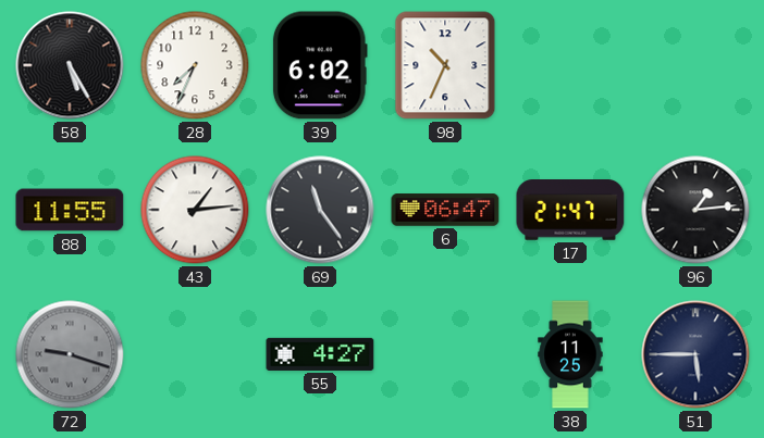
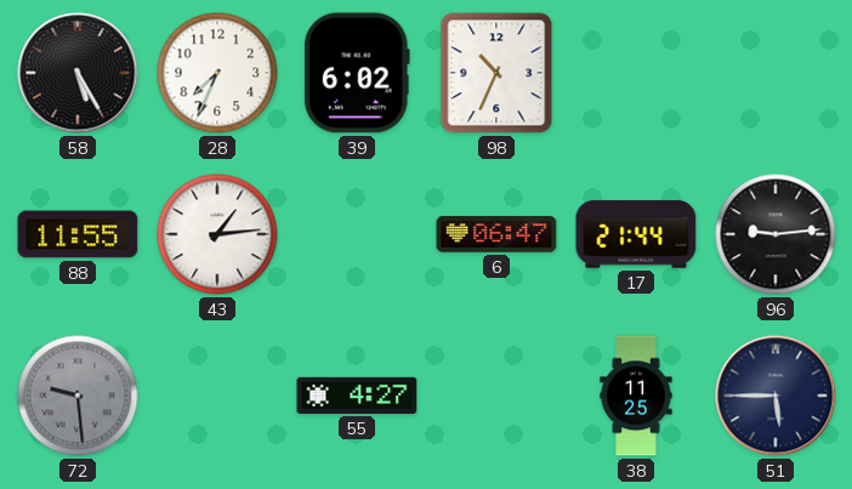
69: 11:24 -> none (320, 210)
17: 21:47 -> 21:44 (636, 235)
96: 1:14 -> 9:14 (776, 234)
72: 9:18 -> 9:29 (78, 396)
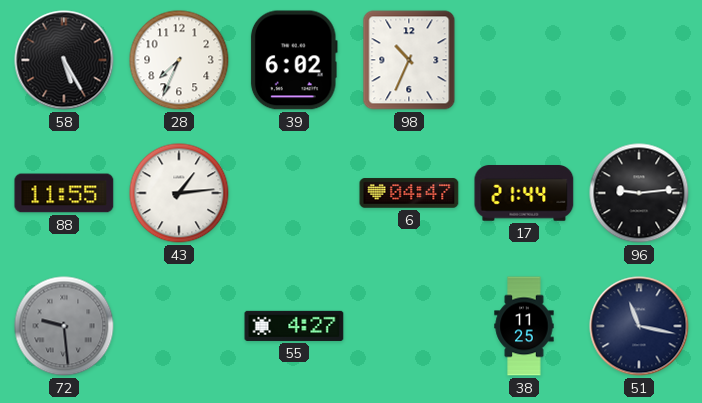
6: 06:47 -> 04:47 (409, 193)
51: 5:45 -> 11:17 (639, 326)
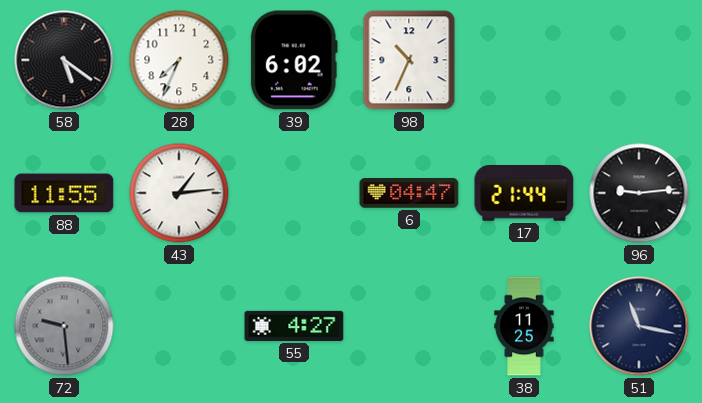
58: 5:25 -> 5:21 (64, 60)
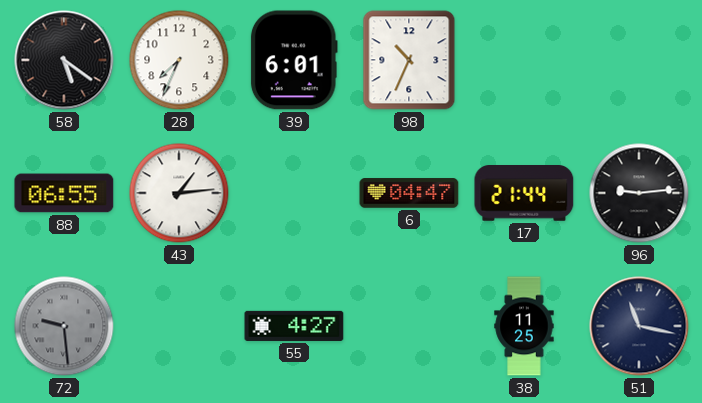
39: 6:02 -> 6:01 (294, 60)
88: 11:55 -> 06:55 (64, 193)
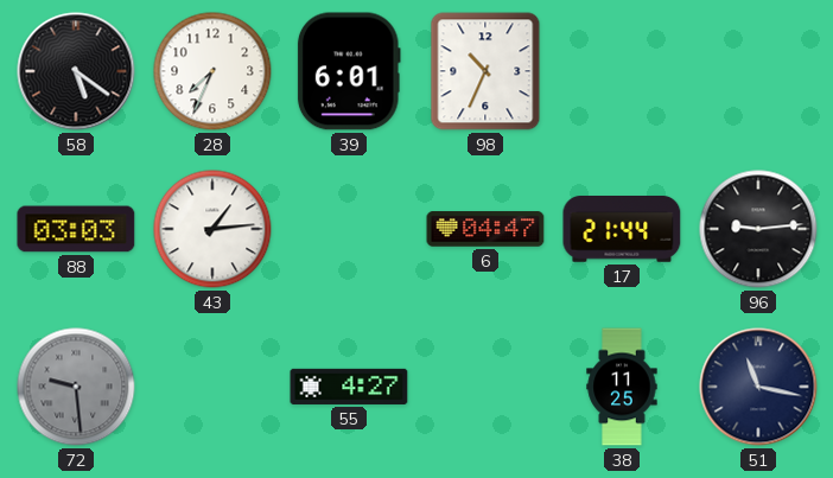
88: 06:55 -> 03:03 (76, 229)
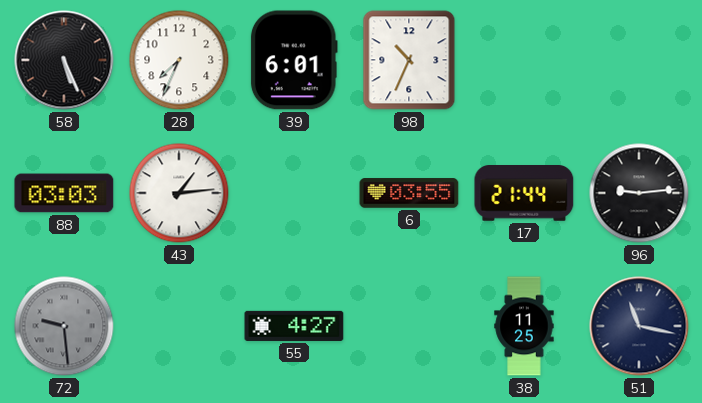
58: 5:21 -> 5:26 (64, 60)
6: 04:47 -> 03:55 (409, 193)
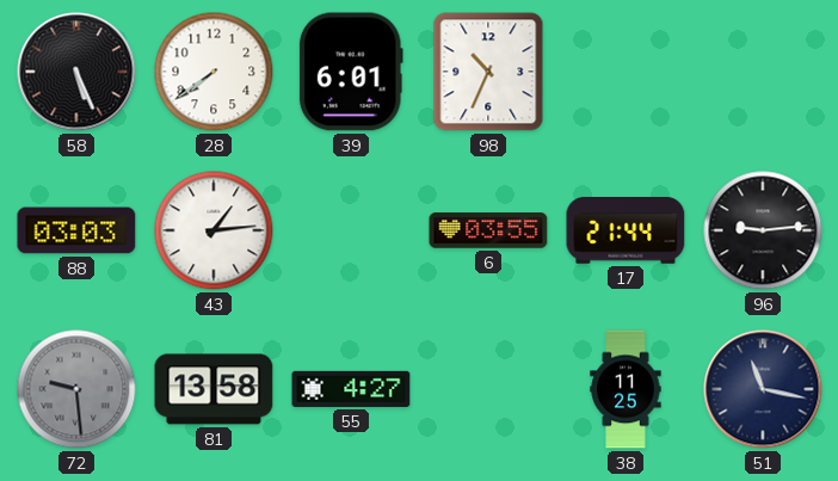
28: 7:34 -> 7:39 (214, 72)
81: none -> 13:58 (214, 389)
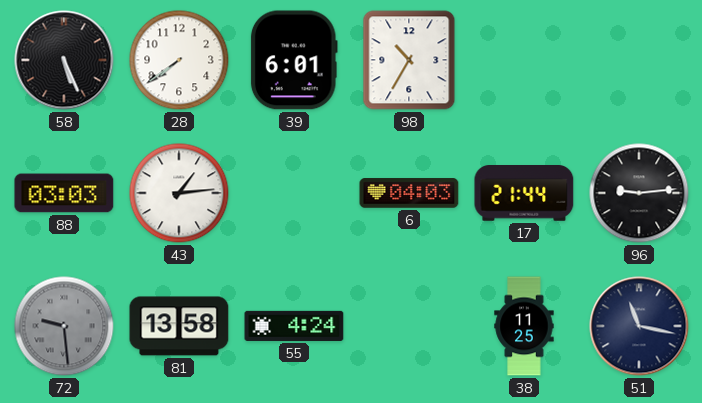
98: 10:34 -> 10:35 (409, 60)
6: 03:55 -> 04:03 (409, 193)
55: 4:27 -> 4:24 (294, 326)
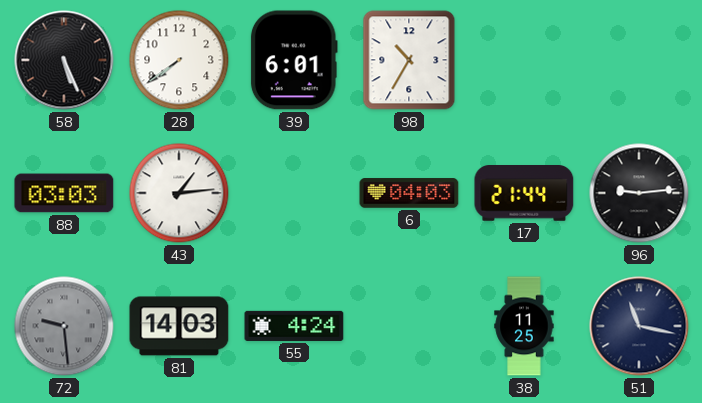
81: 13:58 -> 14:03 (179, 326)
